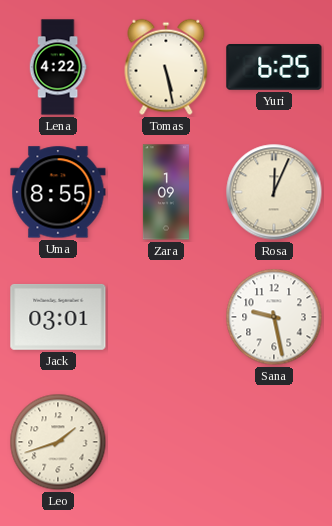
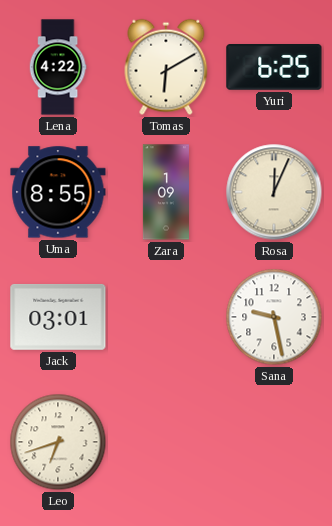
Tomas: 5:28 -> 6:10 (166, 67)
Leo: 1:42 -> 6:42 (58, 442)
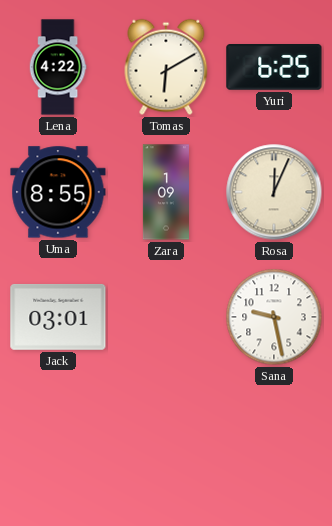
Leo: 6:42 -> none (58, 442)
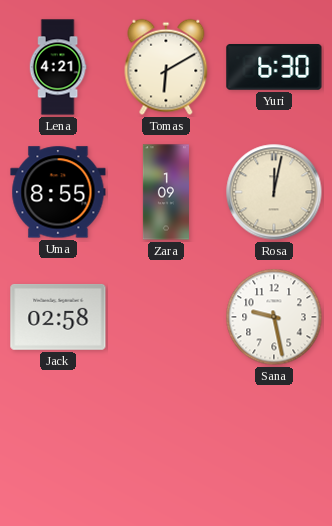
Lena: 4:22 -> 4:21 (58, 67)
Yuri: 6:25 -> 6:30 (274, 67)
Rosa: 12:04 -> 12:02 (274, 192)
Jack: 03:01 -> 02:58 (58, 317)
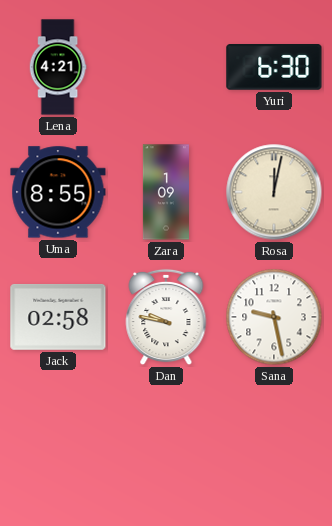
Tomas: 6:10 -> none (166, 67)
Dan: none -> 9:47 (166, 317)
